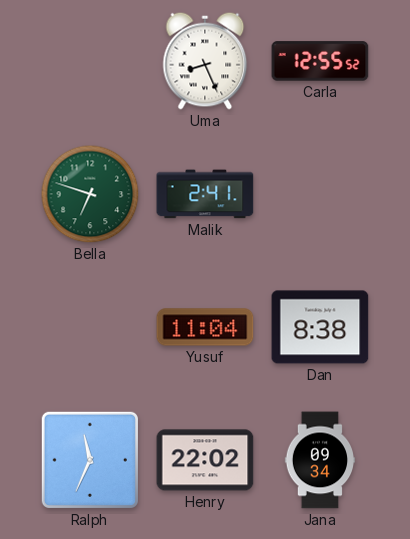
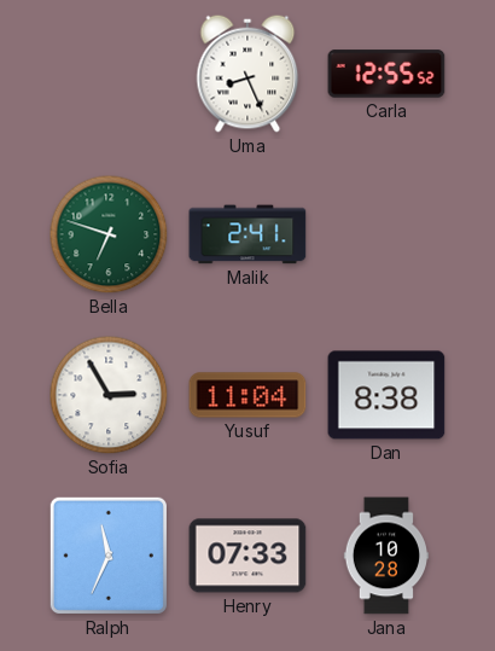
Sofia: none -> 2:55 (109, 395)
Henry: 22:02 -> 07:33 (247, 556)
Jana: 09:34 -> 10:28 (386, 556)
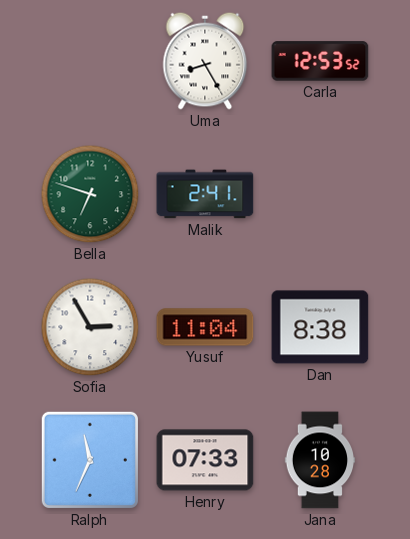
Uma: 8:26 -> 8:25 (205, 61)
Carla: 12:55 -> 12:53 (320, 61)
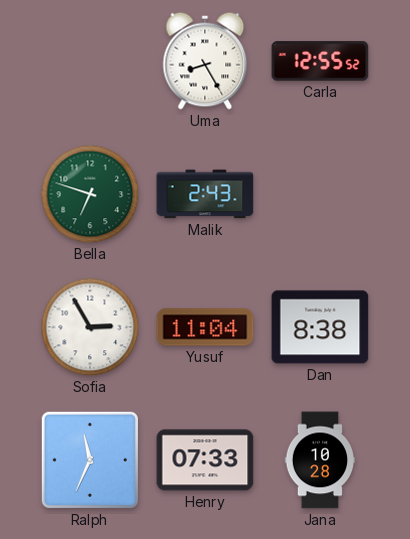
Carla: 12:53 -> 12:55 (320, 61)
Malik: 2:41 -> 2:43 (205, 194)
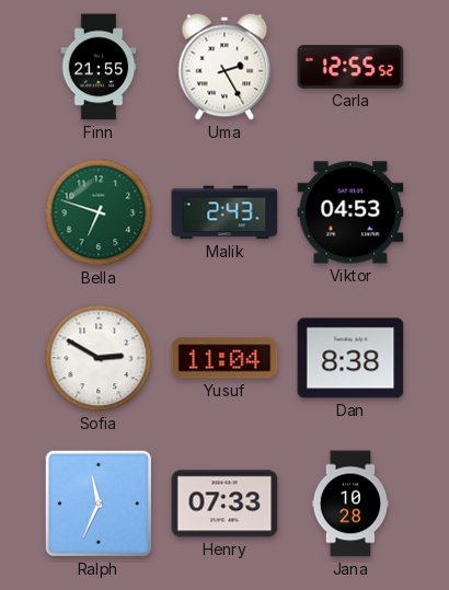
Finn: none -> 21:55 (99, 67)
Uma: 8:25 -> 2:25 (225, 67)
Viktor: none -> 04:53 (350, 212)
Sofia: 2:55 -> 2:50 (99, 358)
